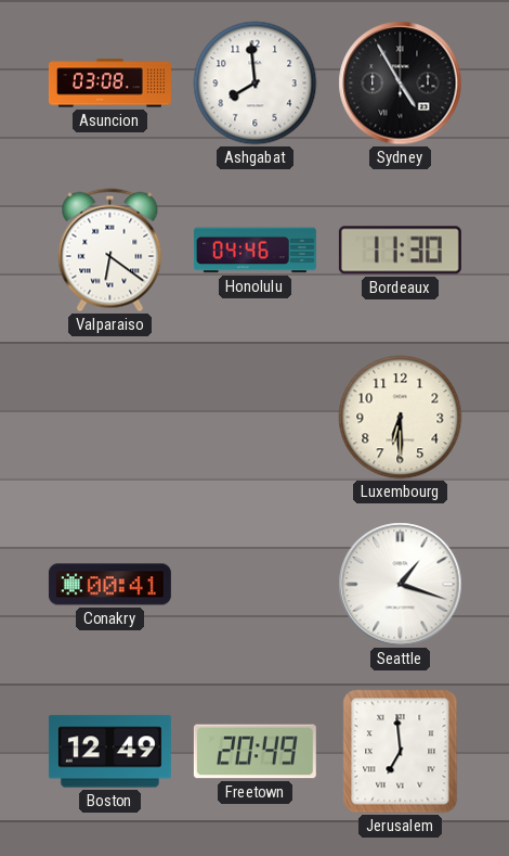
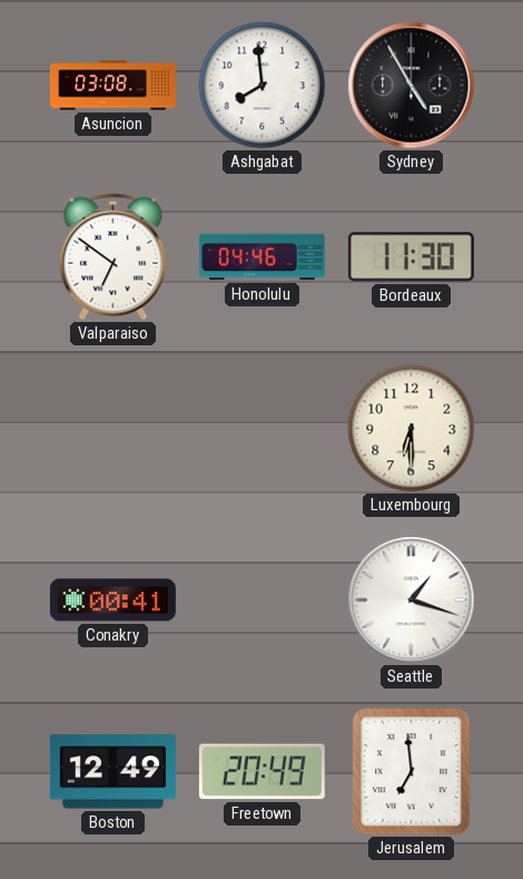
Valparaiso: 6:21 -> 6:51 (114, 257)
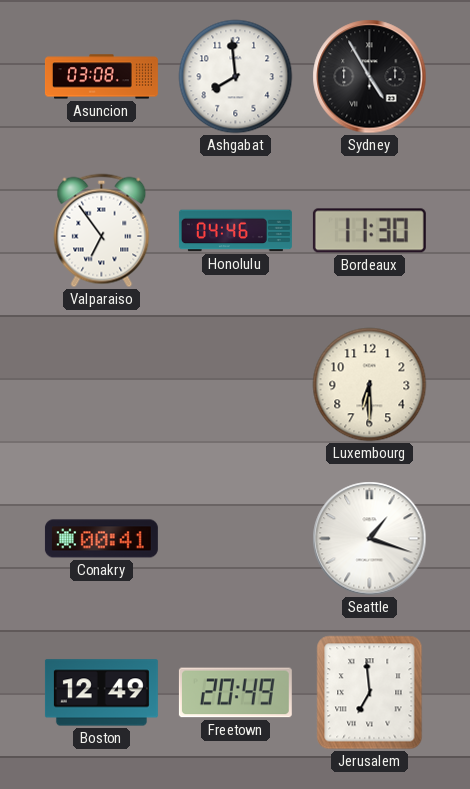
Valparaiso: 6:51 -> 6:54 (102, 231)
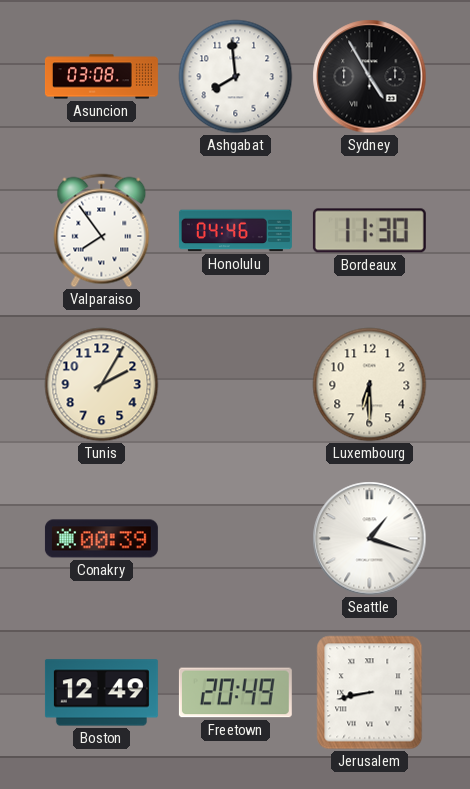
Valparaiso: 6:54 -> 7:54 (102, 231)
Tunis: none -> 2:05 (102, 385)
Conakry: 00:41 -> 00:39 (101, 539)
Jerusalem: 6:59 -> 8:43 (370, 693)
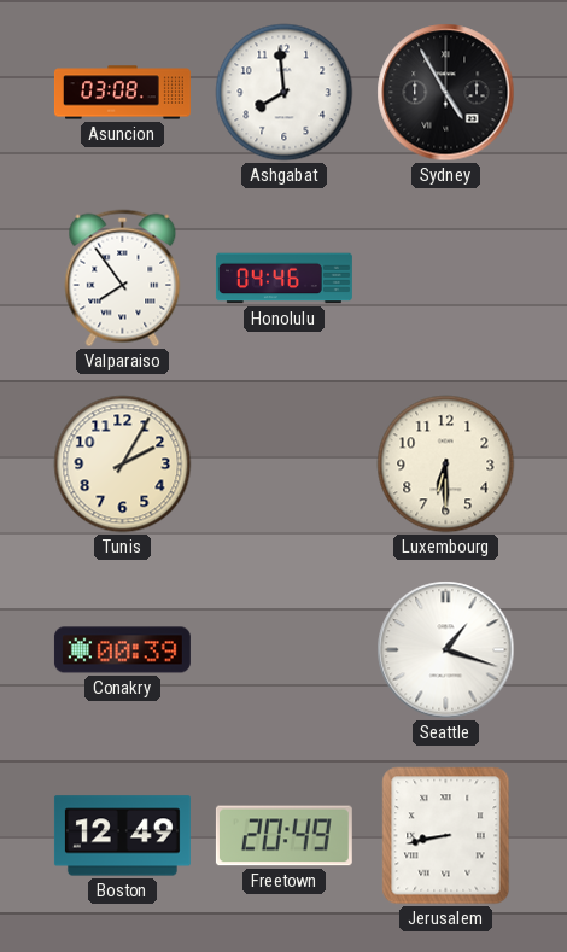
Bordeaux: 11:30 -> none (369, 231)
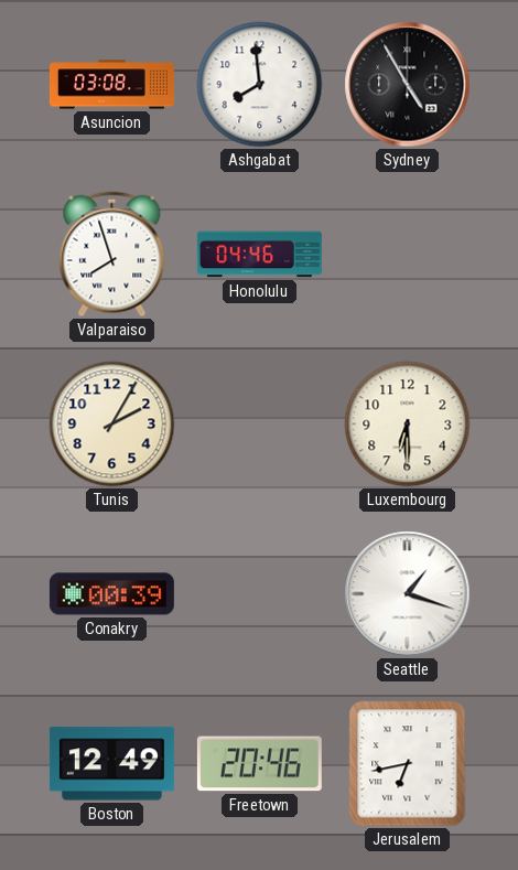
Valparaiso: 7:54 -> 7:57 (112, 255)
Freetown: 20:49 -> 20:46 (259, 764)
Jerusalem: 8:43 -> 6:43 (408, 764)
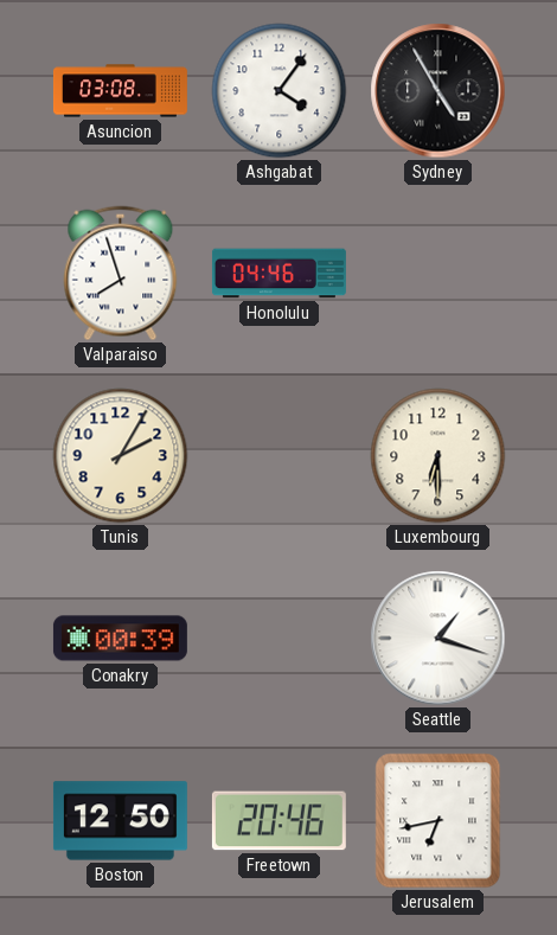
Ashgabat: 7:59 -> 4:06 (280, 91)
Boston: 12:49 -> 12:50 (120, 821)
